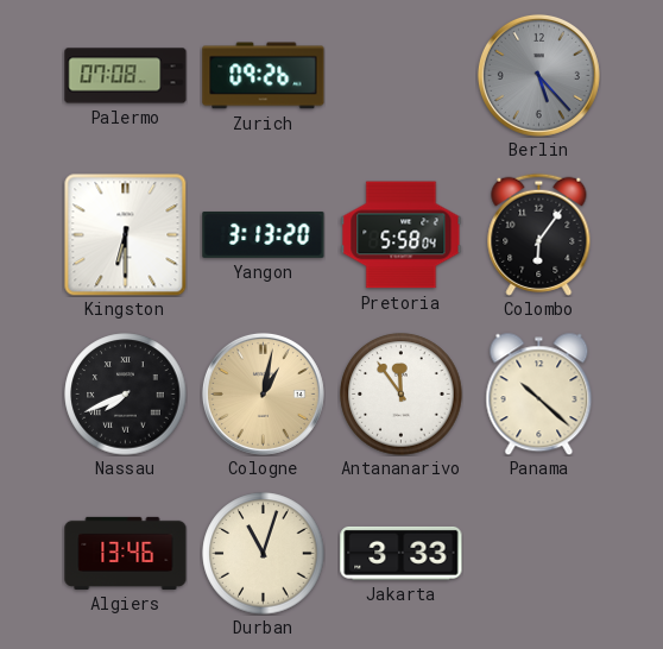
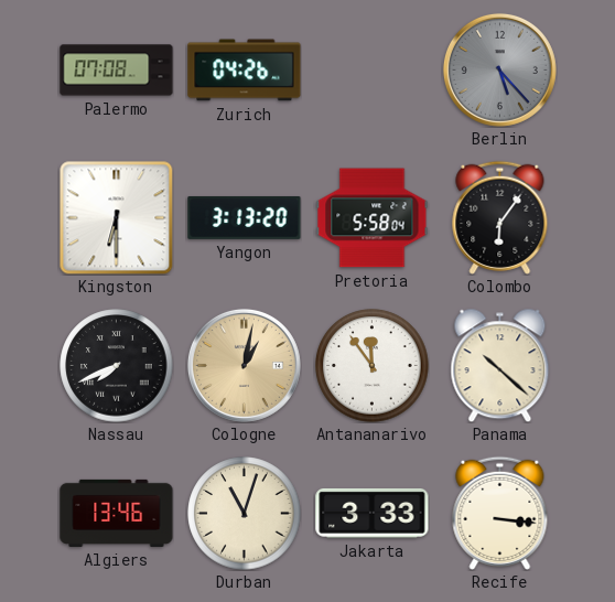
Zurich: 09:26 -> 04:26 (245, 71)
Recife: none -> 3:16 (500, 513)
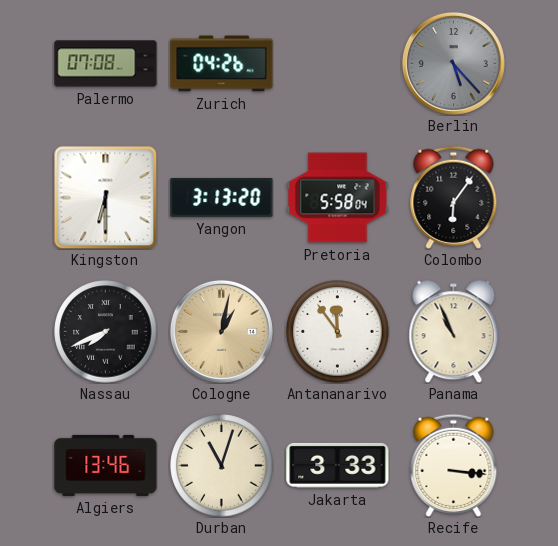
Panama: 10:22 -> 10:56 (454, 331)
